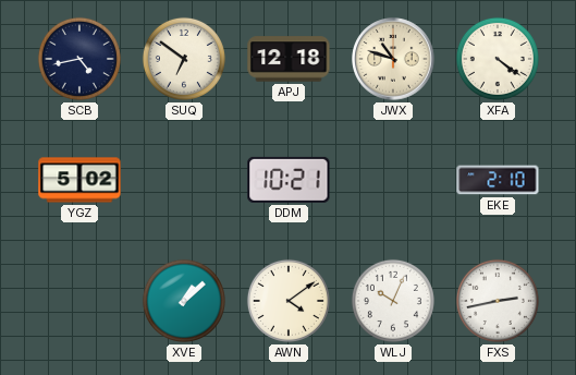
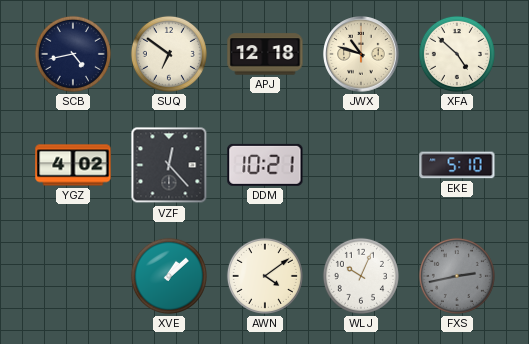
XFA: 4:21 -> 4:52 (457, 54)
YGZ: 5:02 -> 4:02 (73, 165)
VZF: none -> 12:23 (169, 165)
EKE: 2:10 -> 5:10 (457, 165)
FXS dial: white -> grey (457, 276)
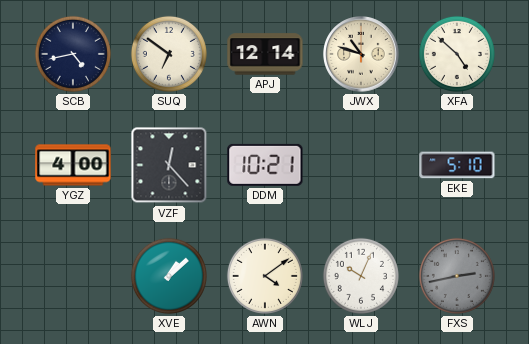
APJ: 12:18 -> 12:14 (265, 54)
YGZ: 4:02 -> 4:00 (73, 165)
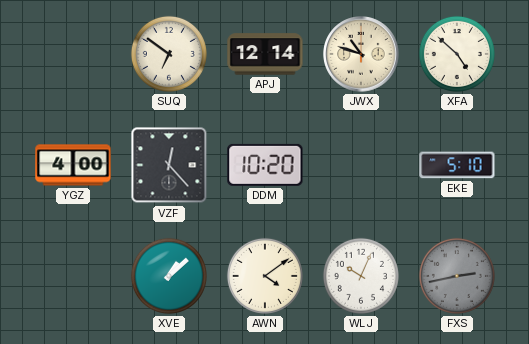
SCB: 4:43 -> none (73, 54)
DDM: 10:21 -> 10:20 (265, 165)
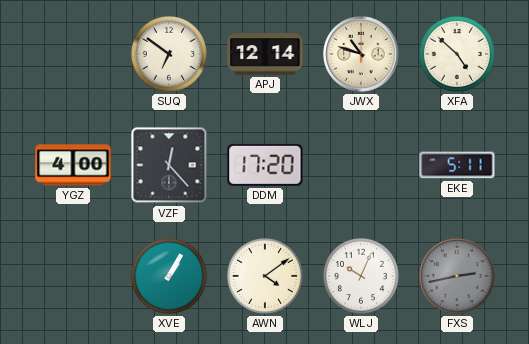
DDM: 10:20 -> 17:20 (265, 165)
EKE: 5:10 -> 5:11 (457, 165)
XVE: 1:08 -> 1:05 (169, 276)
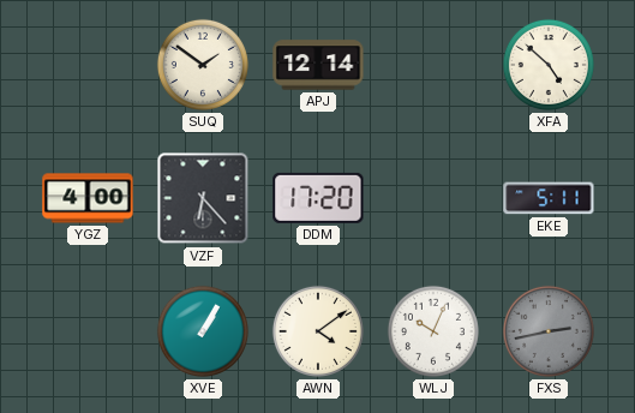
SUQ: 6:51 -> 1:51 (203, 65)
JWX: 10:48 -> none (361, 54)
VZF: 12:23 -> 6:23 (203, 198)
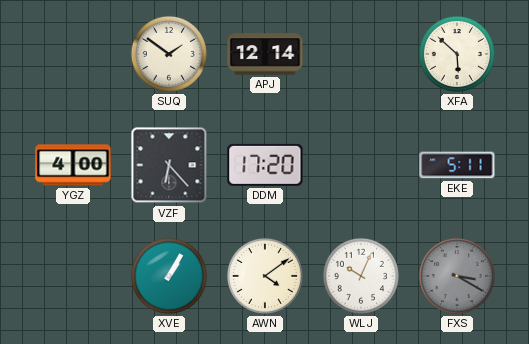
XFA: 4:52 -> 5:52 (457, 54)
FXS: 2:43 -> 3:20 (457, 276)
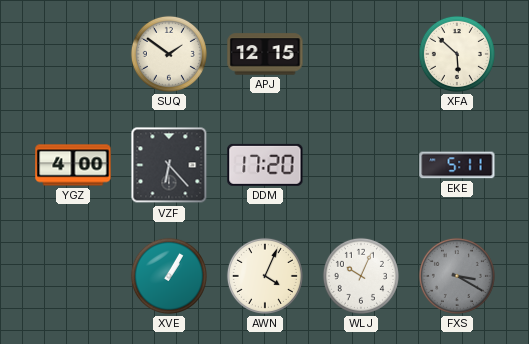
APJ: 12:14 -> 12:15 (265, 54)
AWN: 4:09 -> 4:04 (265, 276)
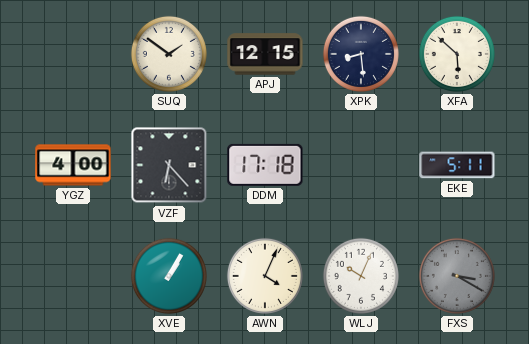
XPK: none -> 8:29 (361, 54)
DDM: 17:20 -> 17:18 (265, 165)
